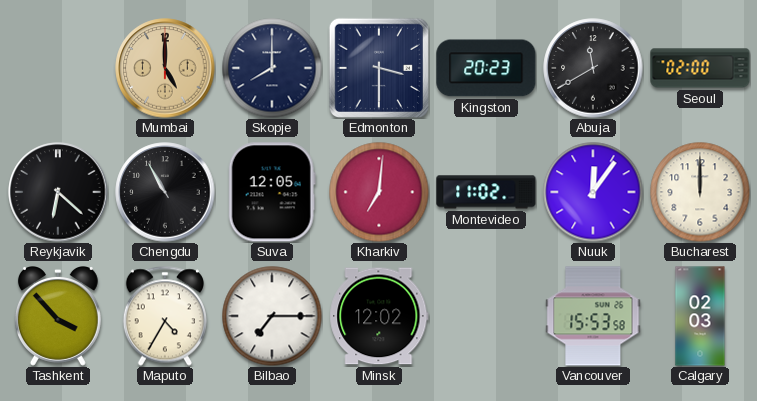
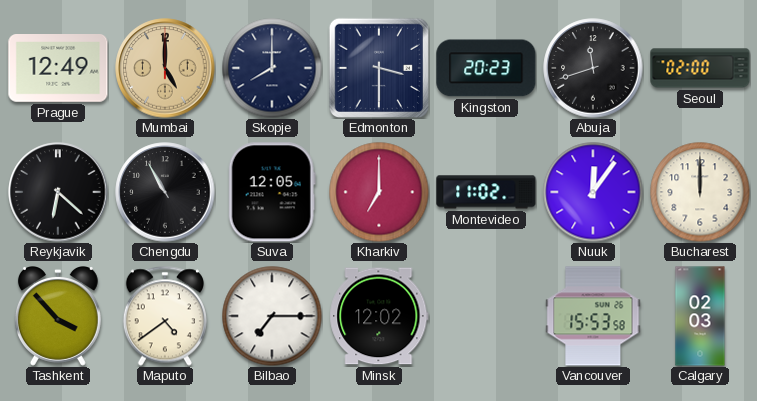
Prague: none -> 12:49 (58, 69)
Abuja: 11:40 -> 11:42 (593, 68)
Kharkiv: 7:01 -> 7:00 (379, 192)
Maputo: 4:35 -> 4:39 (165, 316)
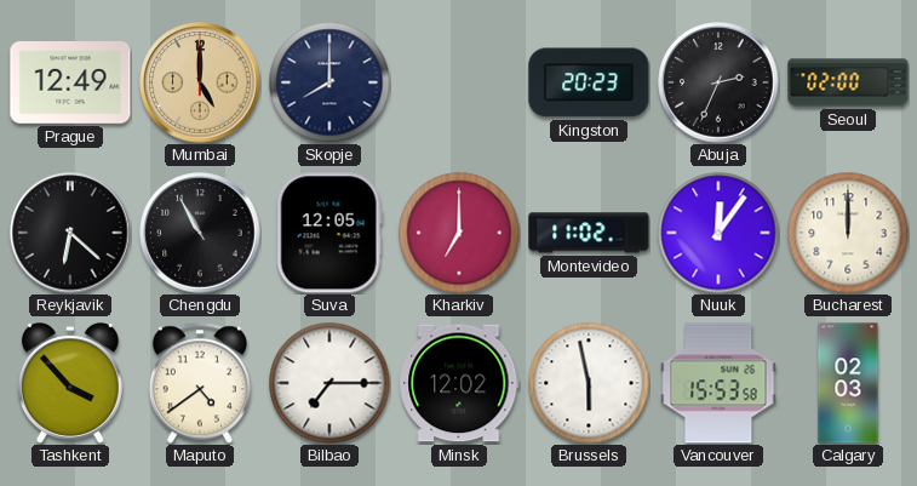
Edmonton: 3:30 -> none (379, 68)
Abuja: 11:42 -> 2:34 (718, 82)
Brussels: none -> 5:58 (589, 383)
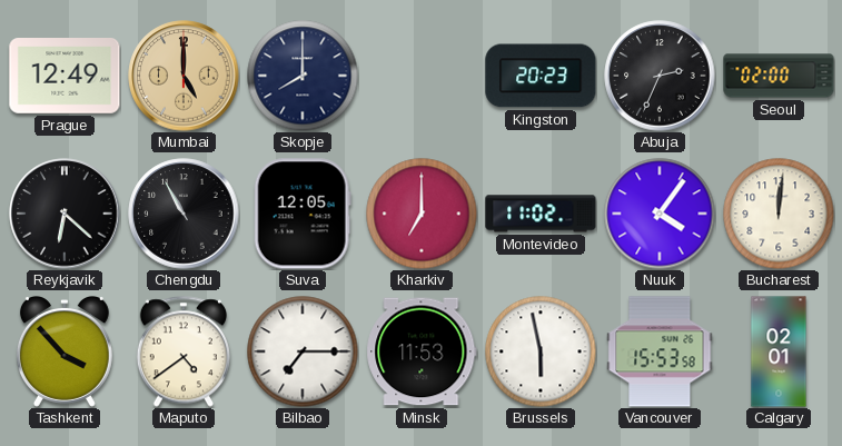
Nuuk: 12:06 -> 4:06 (660, 214)
Bucharest: 12:00 -> 12:01 (779, 214)
Minsk: 12:02 -> 11:53 (422, 351)
Calgary: 02:03 -> 02:01 (779, 351)
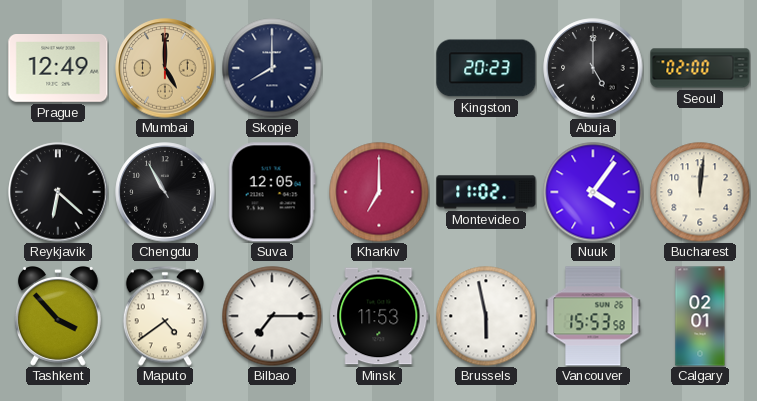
Abuja: 2:34 -> 5:00 (593, 68)
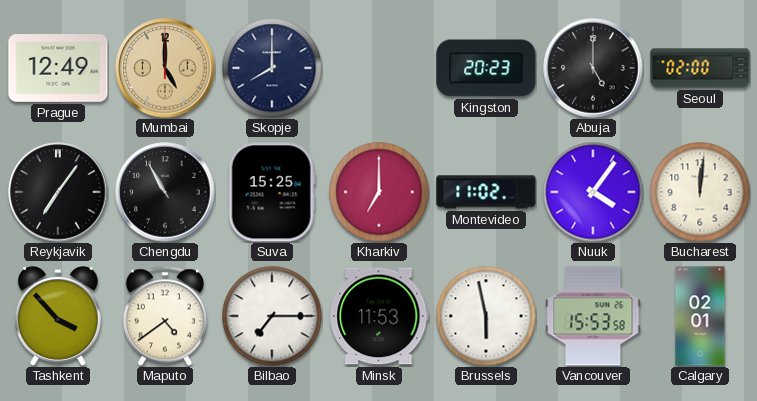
Reykjavik: 6:22 -> 7:06 (58, 192)
Suva: 12:05 -> 15:25 (272, 192)
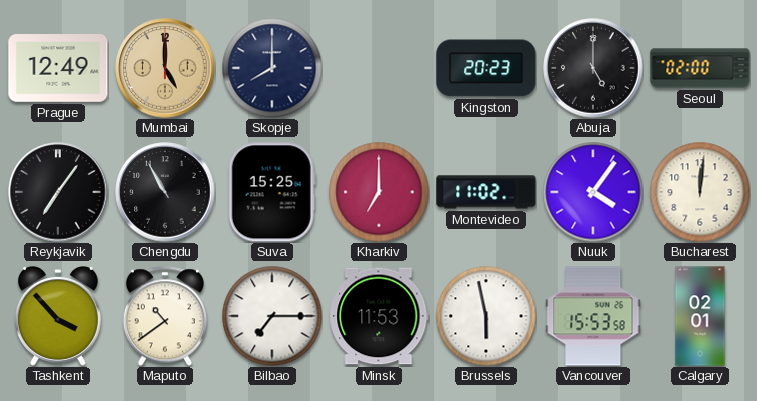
Maputo: 4:39 -> 10:39 (165, 316)
